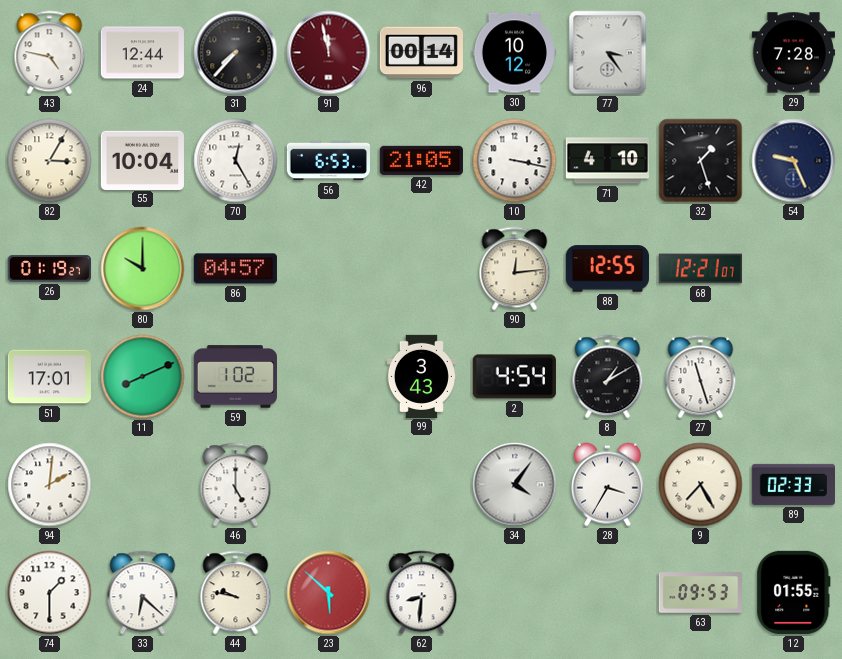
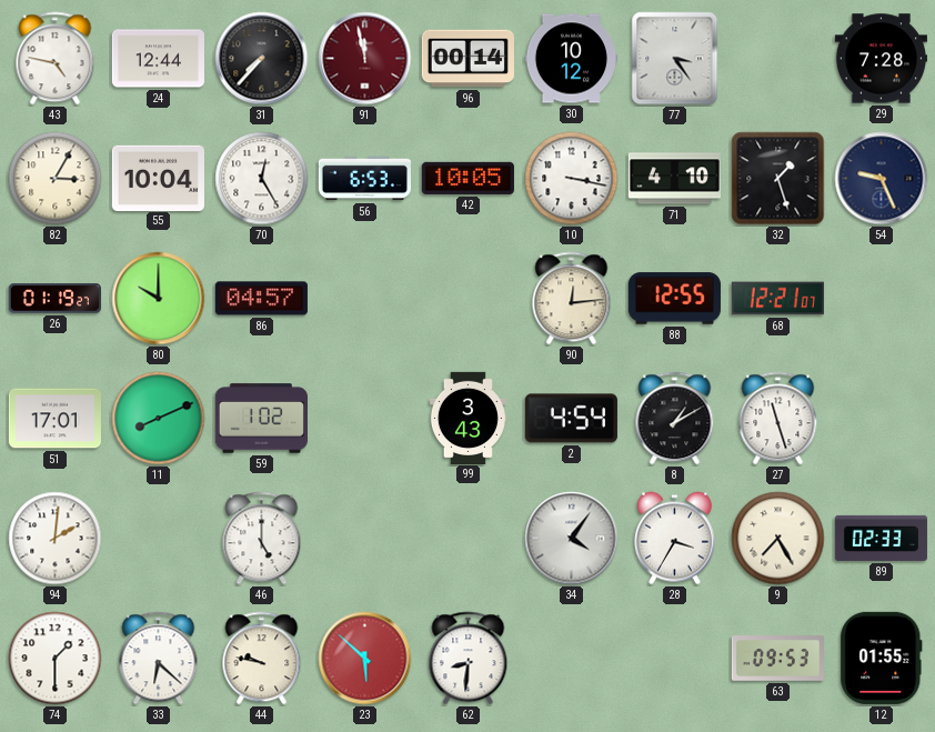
42: 21:05 -> 10:05 (467, 178)
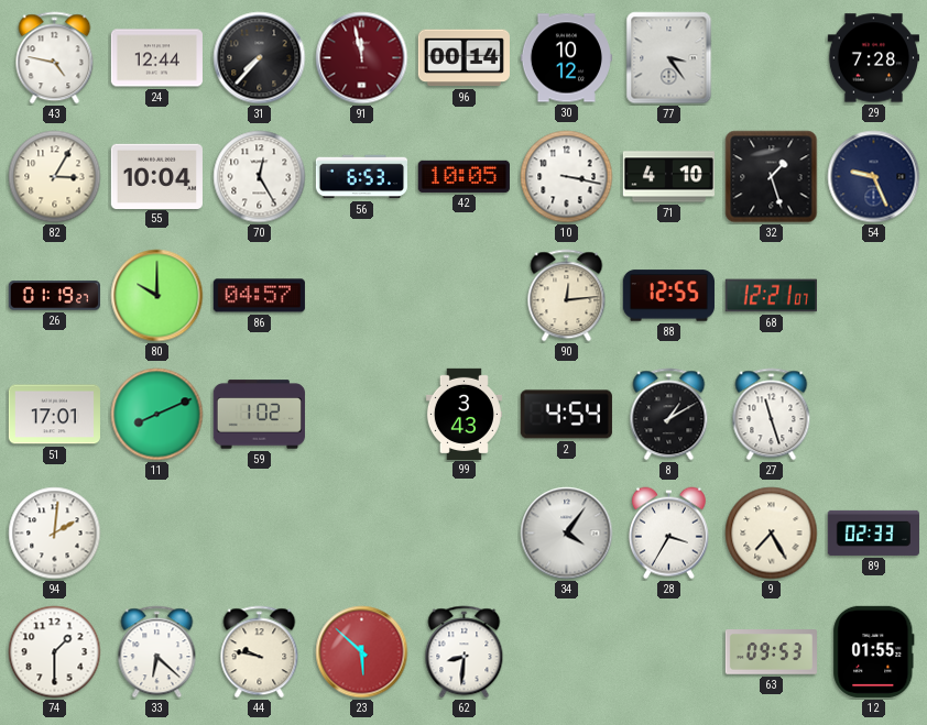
46: 5:00 -> none (262, 539)
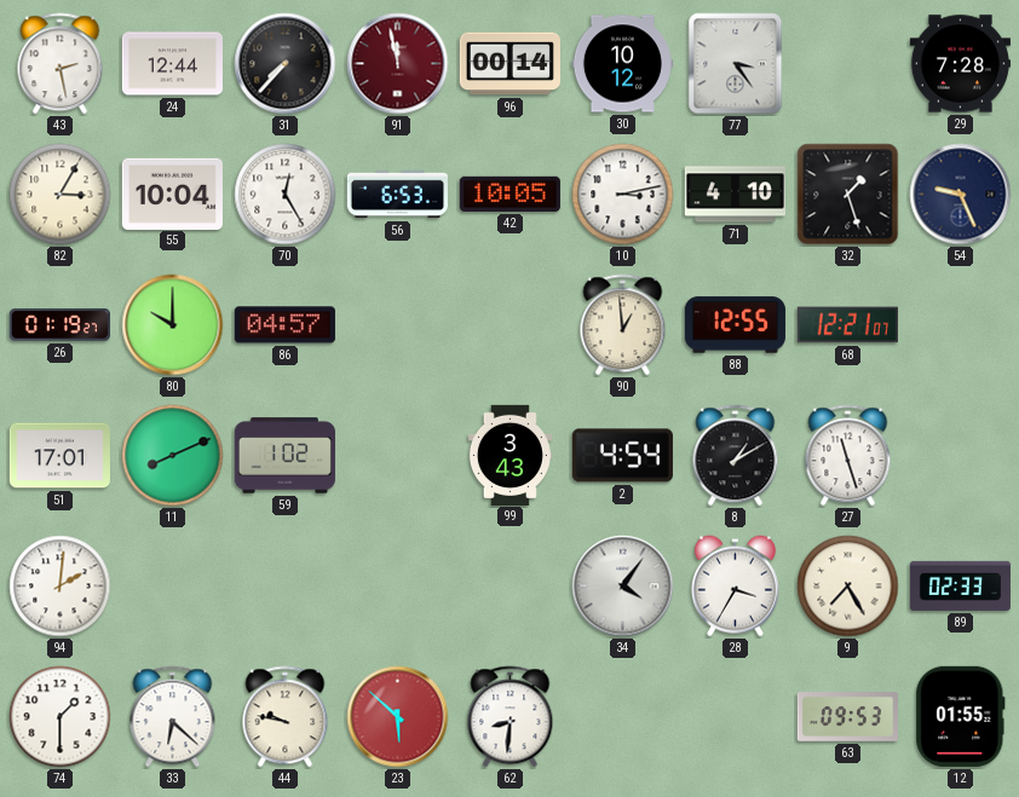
43: 4:47 -> 2:28 (61, 64)
10: 3:17 -> 3:13 (623, 195)
90: 12:14 -> 12:59 (623, 325)
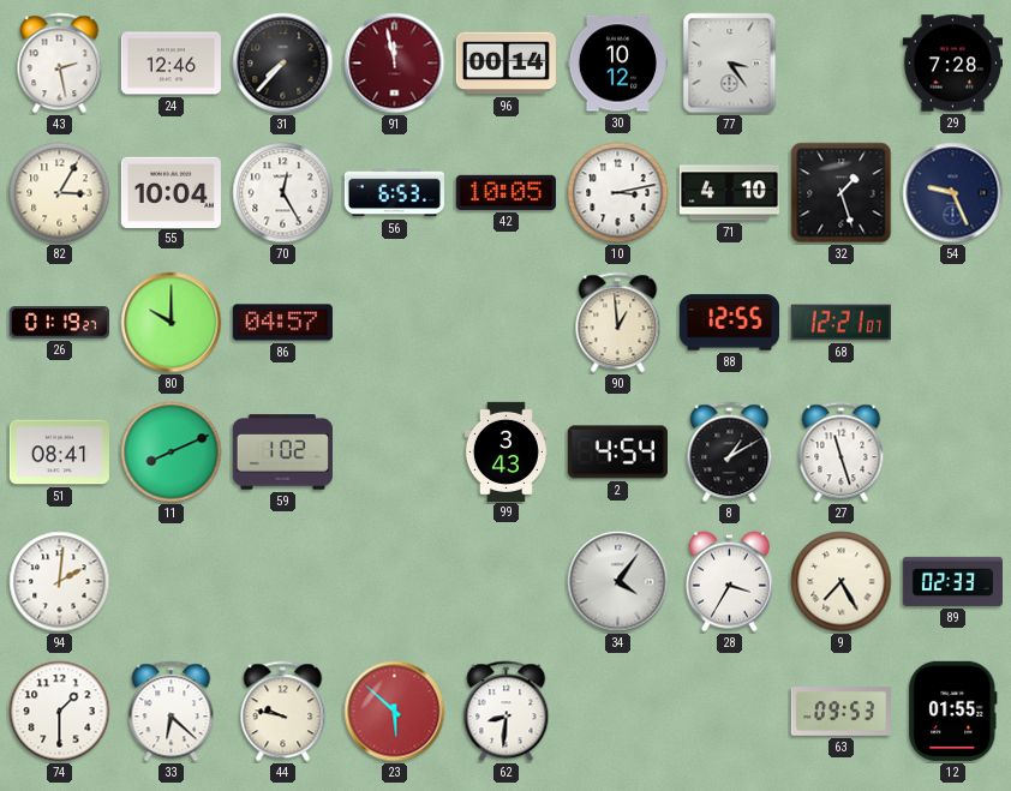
24: 12:44 -> 12:46 (171, 64)
51: 17:01 -> 08:41 (59, 453)
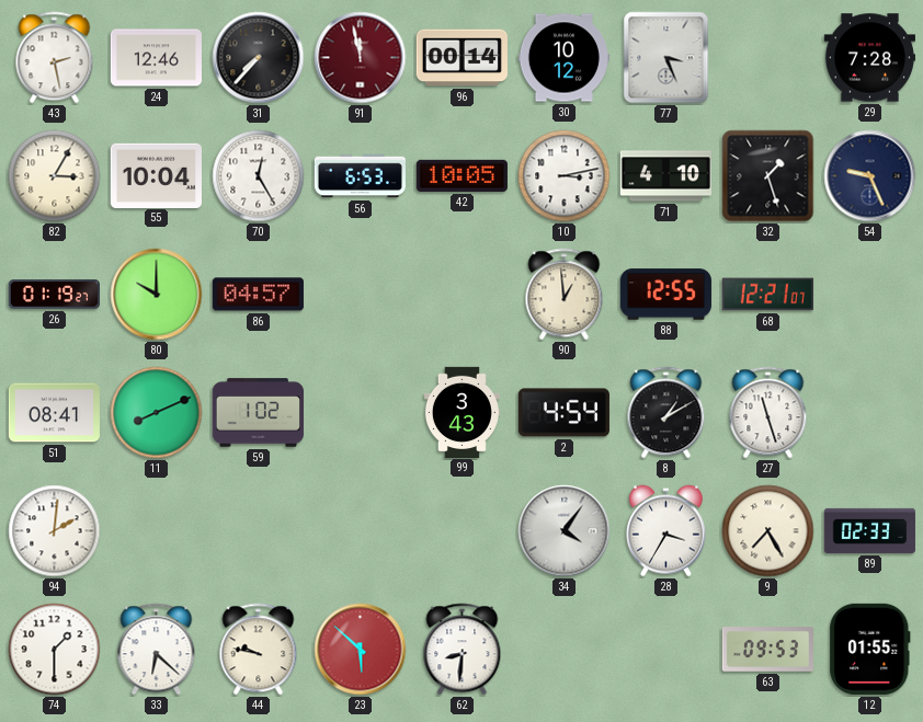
77: 3:24 -> 3:26 (666, 58)
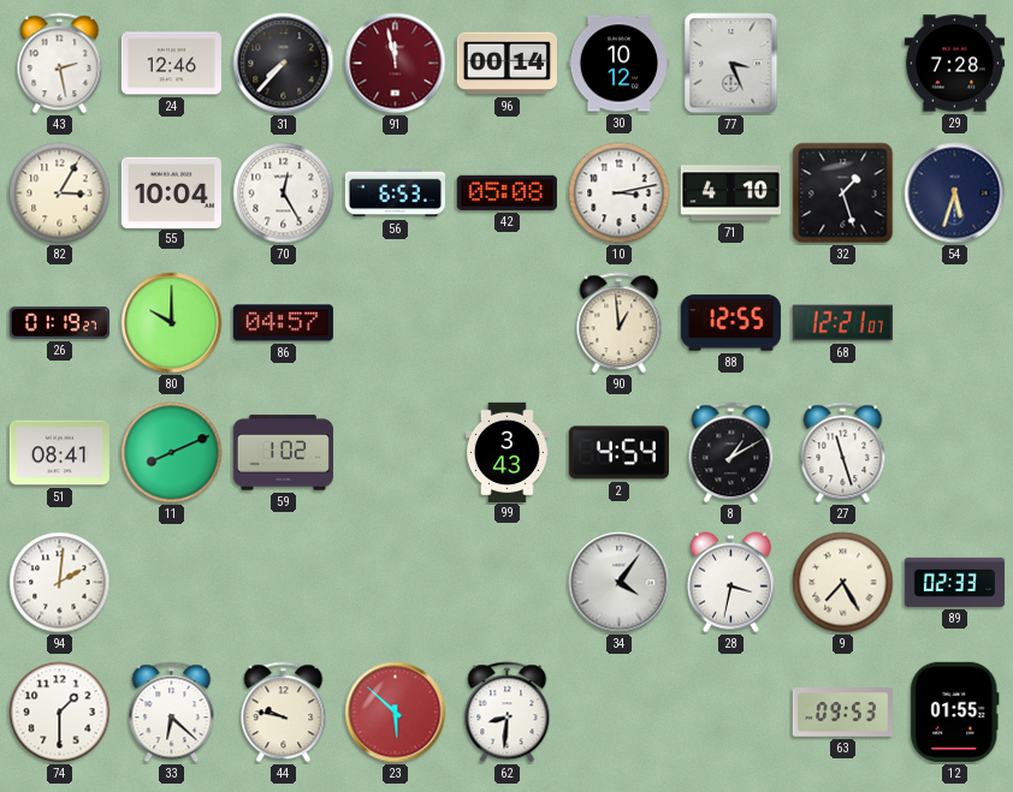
42: 10:05 -> 05:08 (506, 192)
54: 9:26 -> 5:33 (955, 193)
28: 3:35 -> 3:32 (730, 583)
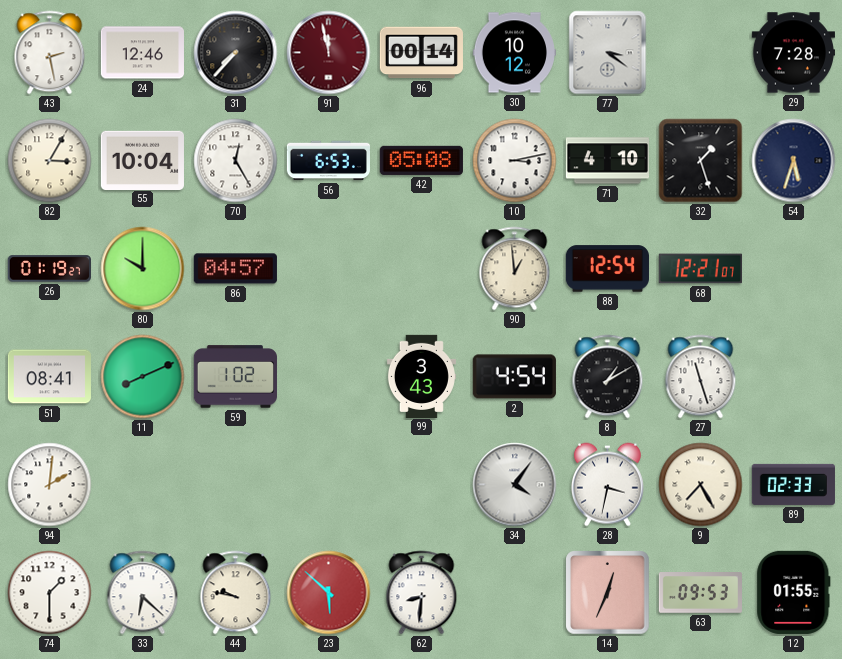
77: 3:26 -> 3:21 (608, 53)
88: 12:55 -> 12:54 (607, 269)
14: none -> 12:34 (608, 593)
